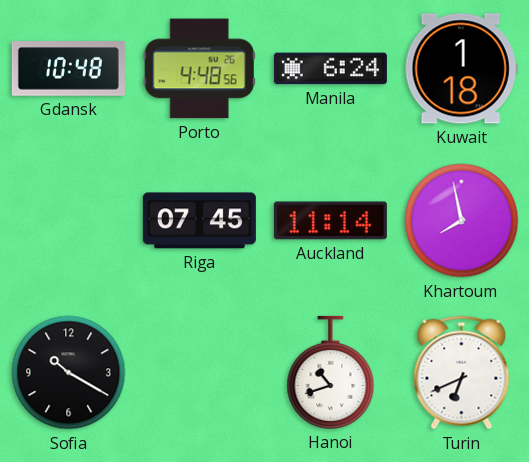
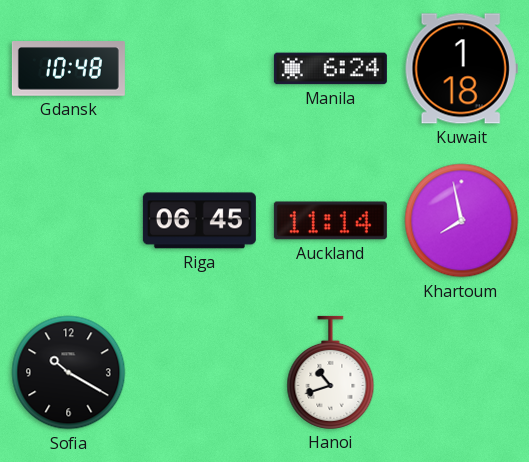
Porto: 4:48 -> none (199, 69)
Riga: 07:45 -> 06:45 (199, 221)
Turin: 6:41 -> none (462, 373)
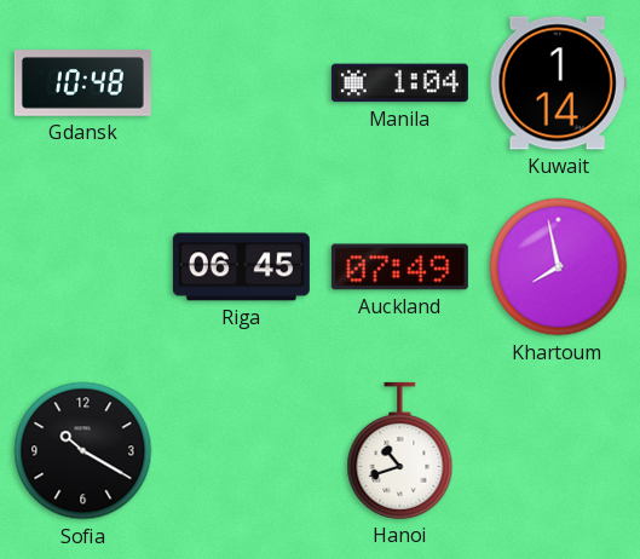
Manila: 6:24 -> 1:04 (399, 83)
Kuwait: 1:18 -> 1:14 (558, 83)
Auckland: 11:14 -> 07:49 (399, 267)
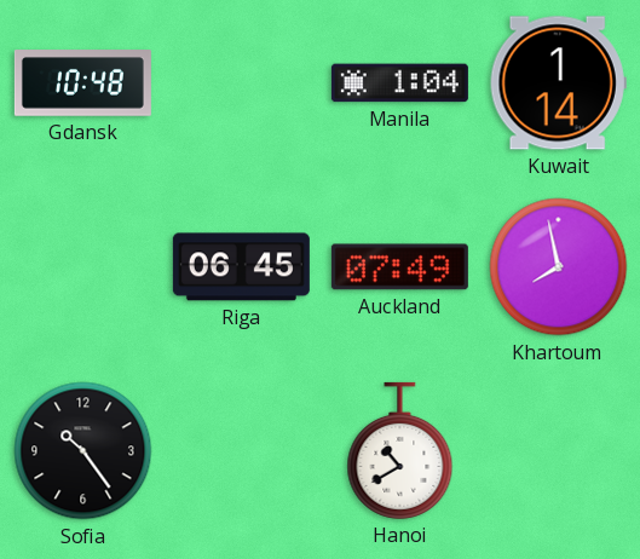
Sofia: 10:20 -> 10:24 (83, 451)
Hanoi: 10:42 -> 10:40 (400, 450)
